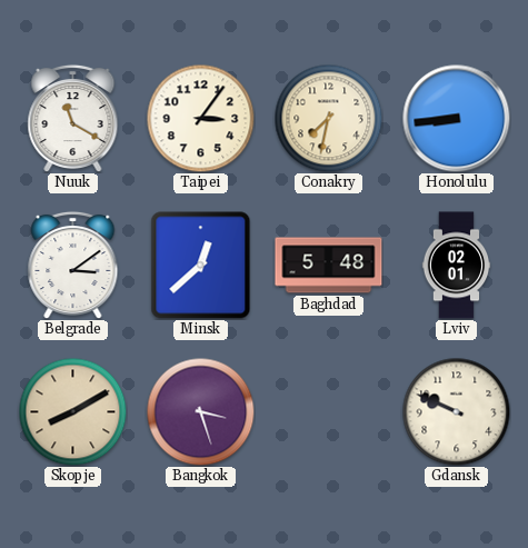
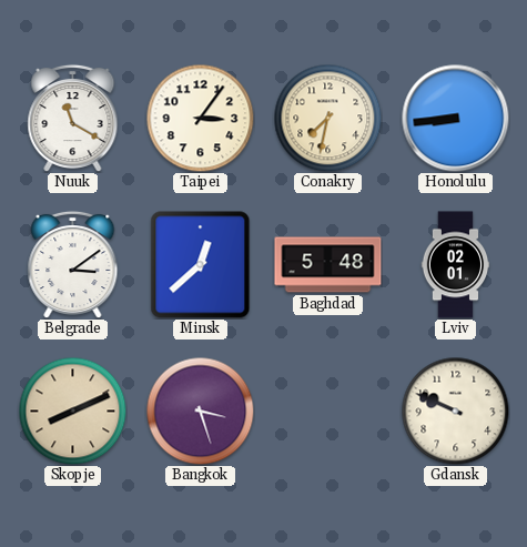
Skopje: 8:10 -> 8:11 (72, 411)
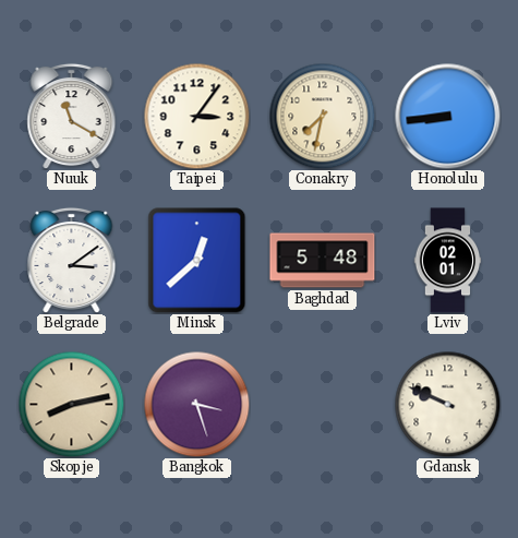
Skopje: 8:11 -> 8:13 (71, 404)
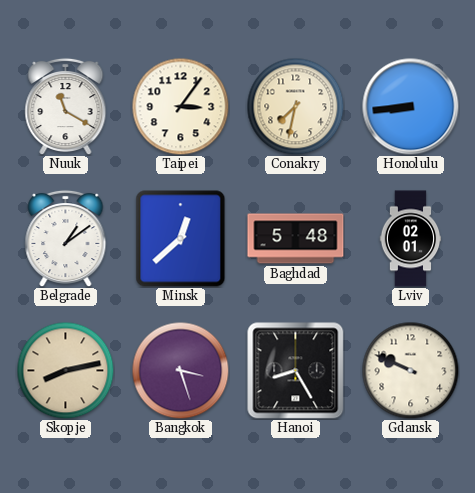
Belgrade: 3:09 -> 1:09 (66, 238)
Hanoi: none -> 8:25 (296, 371)
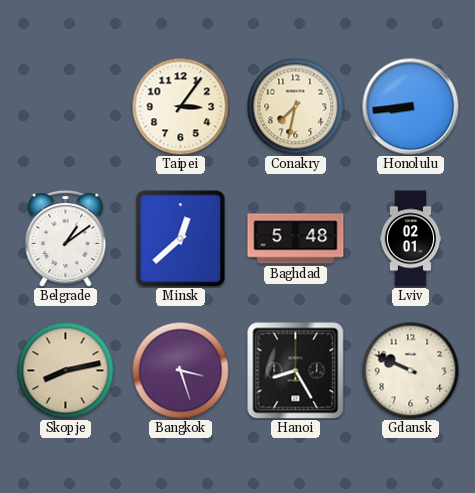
Nuuk: 11:20 -> none (66, 106)
